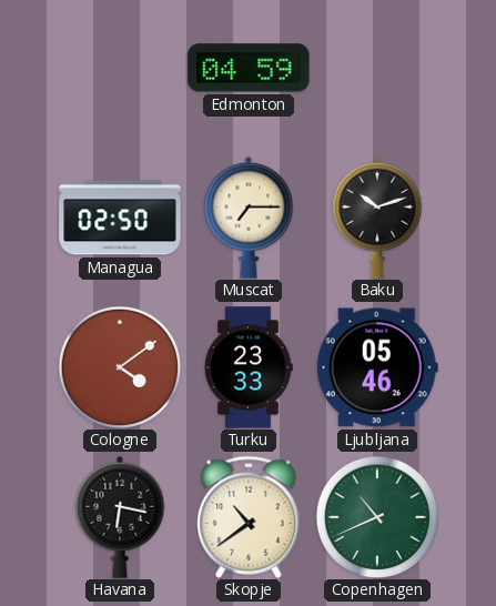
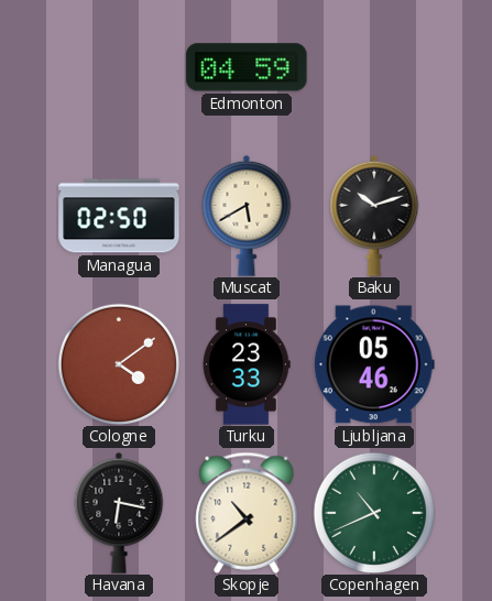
Muscat: 7:15 -> 5:40 (247, 216)
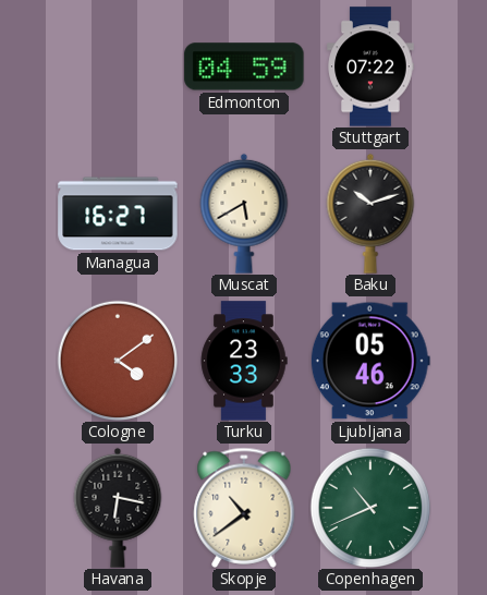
Stuttgart: none -> 07:22 (370, 66)
Managua: 02:50 -> 16:27 (118, 214)
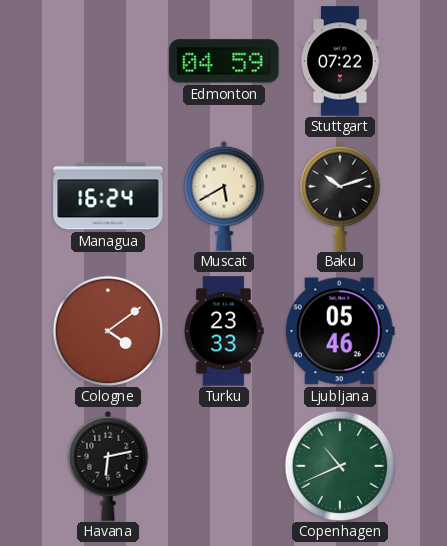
Managua: 16:27 -> 16:24 (108, 196)
Havana: 6:17 -> 6:13 (108, 466)
Skopje: 10:39 -> none (244, 508)
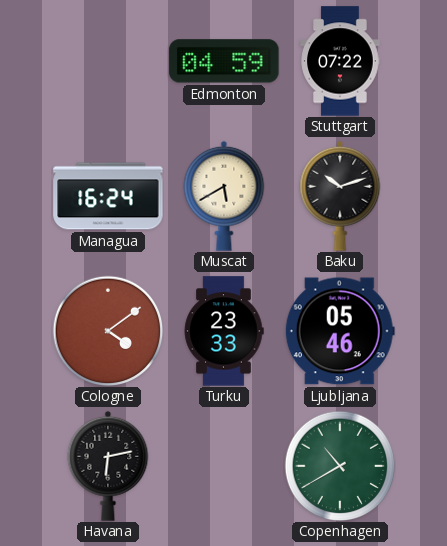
Copenhagen: 10:41 -> 10:40 (340, 466)
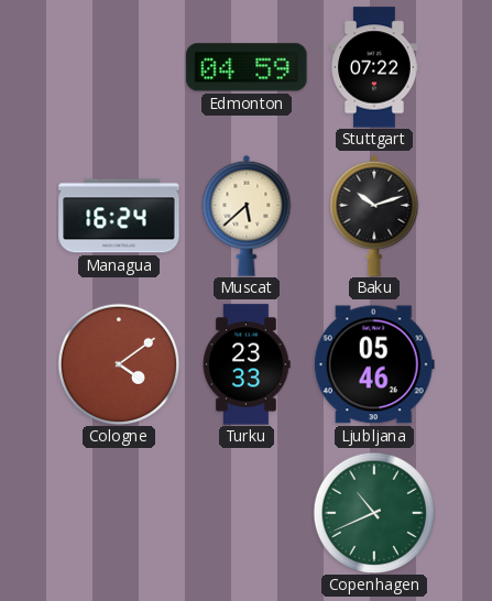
Muscat: 5:40 -> 5:38 (247, 216)
Havana: 6:13 -> none (108, 466)
Copenhagen: 10:40 -> 10:41 (374, 513)
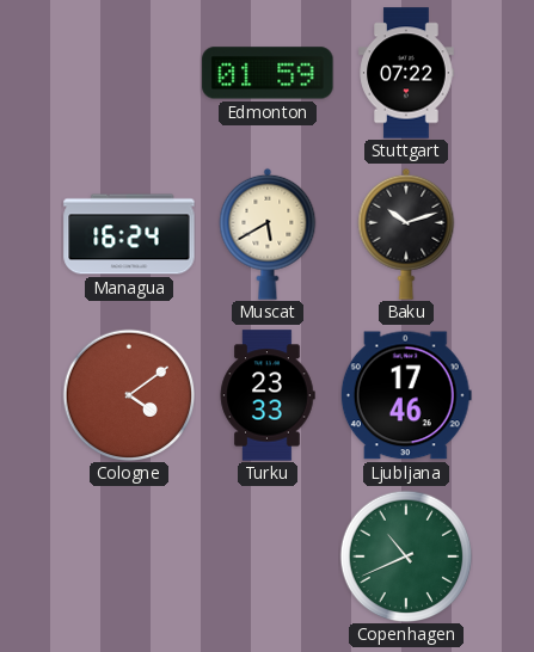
Edmonton: 04:59 -> 01:59 (268, 73)
Muscat: 5:38 -> 5:40 (268, 234)
Ljubljana: 05:46 -> 17:46 (406, 395)
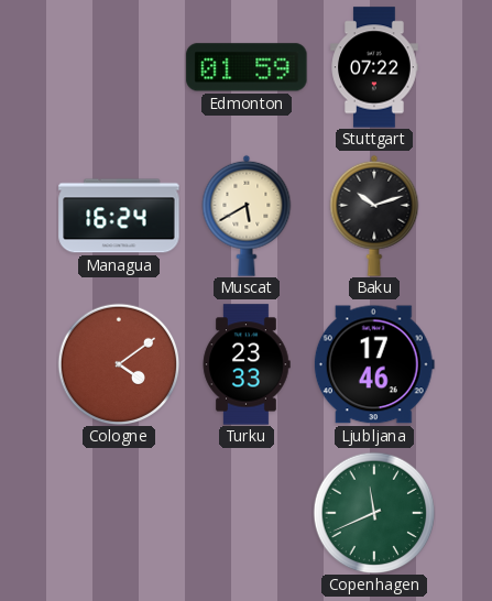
Copenhagen: 10:41 -> 11:41 (374, 513)
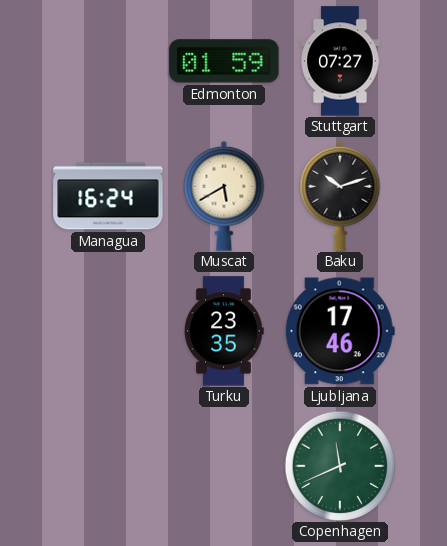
Stuttgart: 07:22 -> 07:27 (340, 61)
Cologne: 4:09 -> none (119, 364)
Turku: 23:33 -> 23:35 (224, 331)
